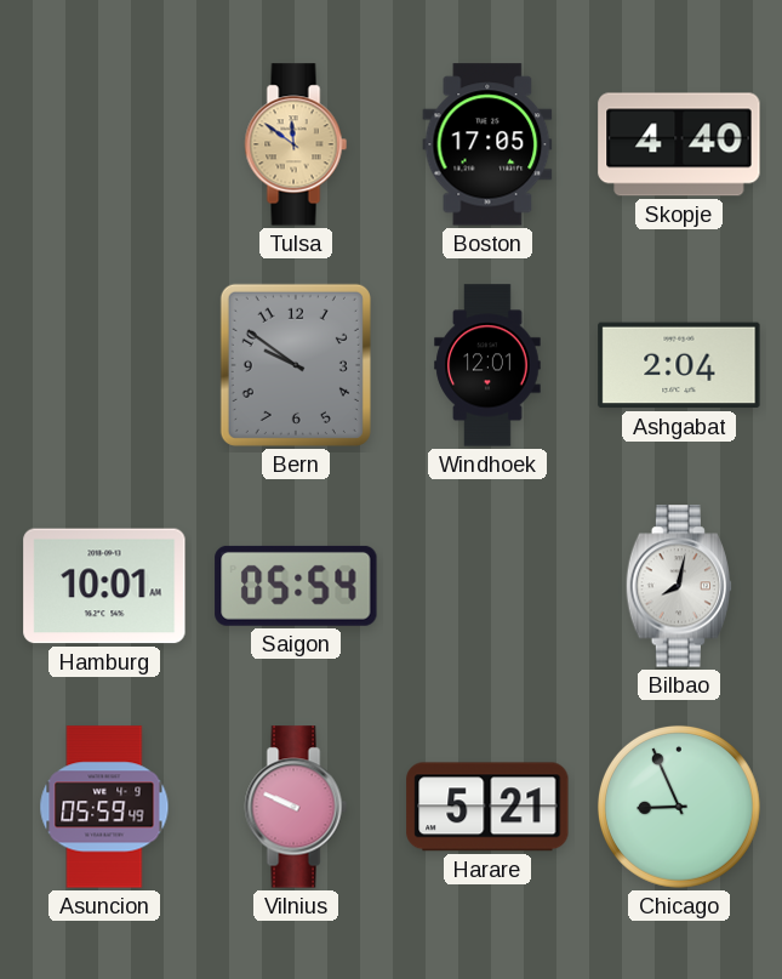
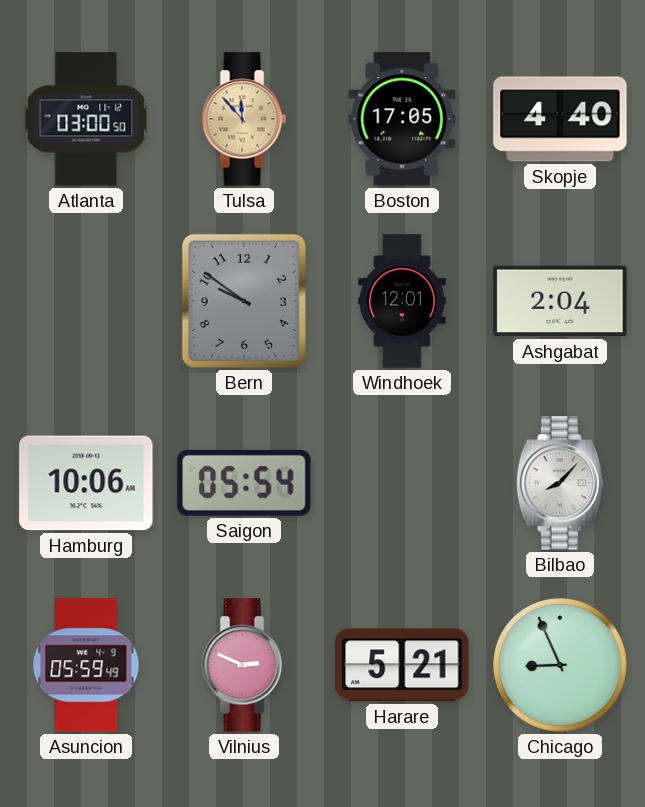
Atlanta: none -> 03:00 (86, 119)
Tulsa: 11:51 -> 11:53 (244, 119)
Hamburg: 10:01 -> 10:06 (86, 483)
Bilbao: 8:02 -> 8:07 (559, 483)
Vilnius: 9:49 -> 2:49 (244, 665)
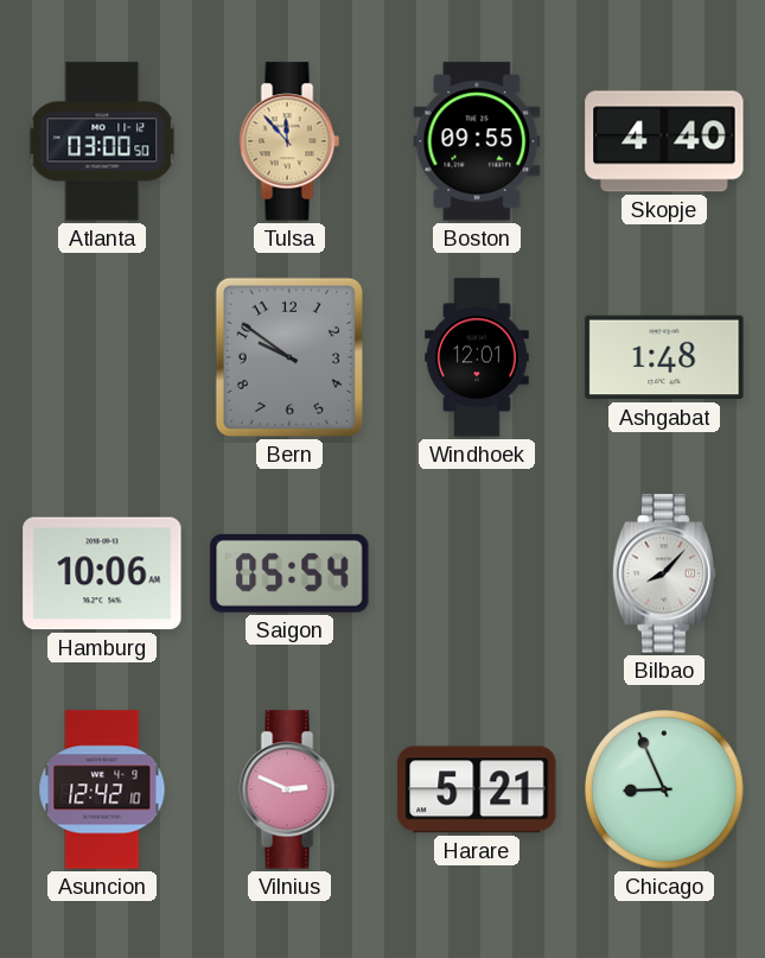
Boston: 17:05 -> 09:55 (477, 141)
Ashgabat: 2:04 -> 1:48 (664, 357)
Asuncion: 05:59 -> 12:42 (102, 789)
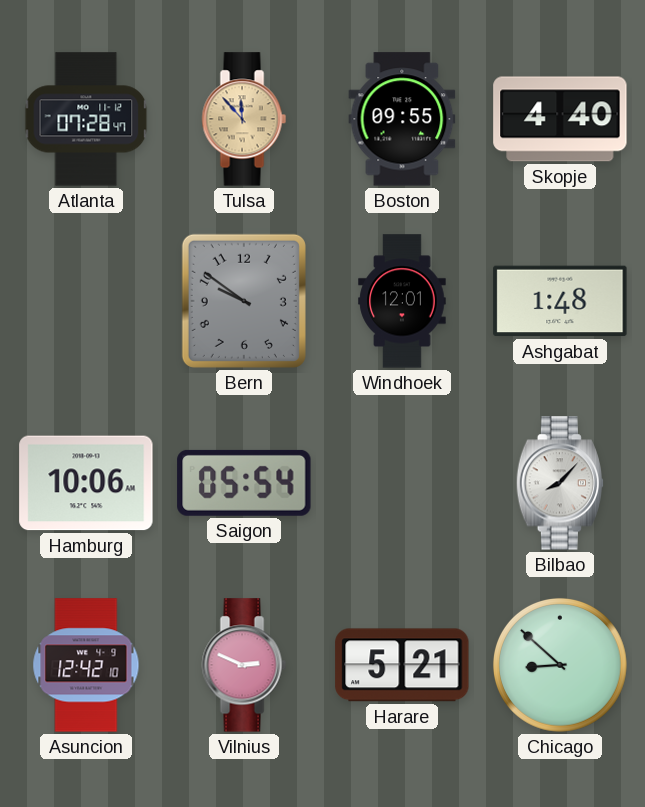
Atlanta: 03:00 -> 07:28 (86, 119)
Chicago: 8:56 -> 8:52 (560, 665)
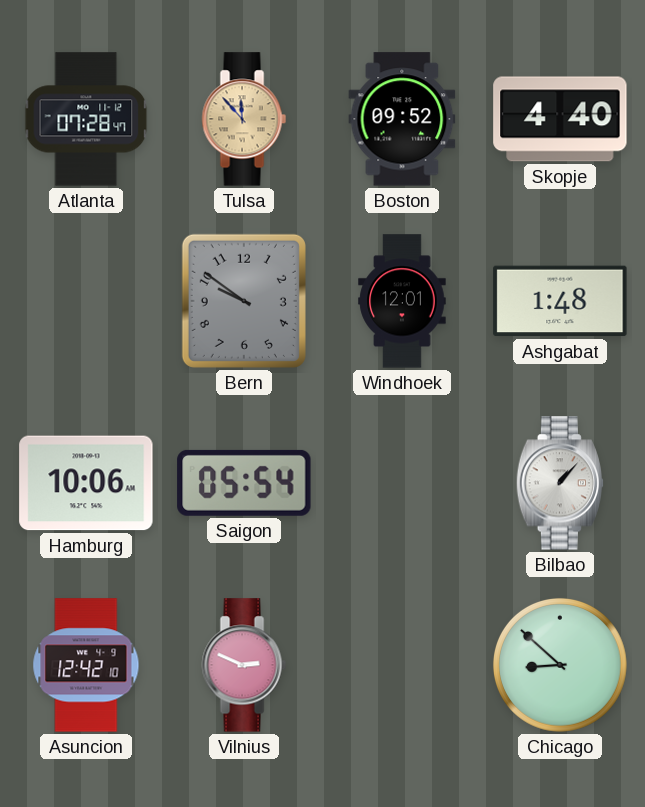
Boston: 09:55 -> 09:52 (402, 119)
Bilbao: 8:07 -> 1:07 (559, 483)
Harare: 5:21 -> none (402, 665)
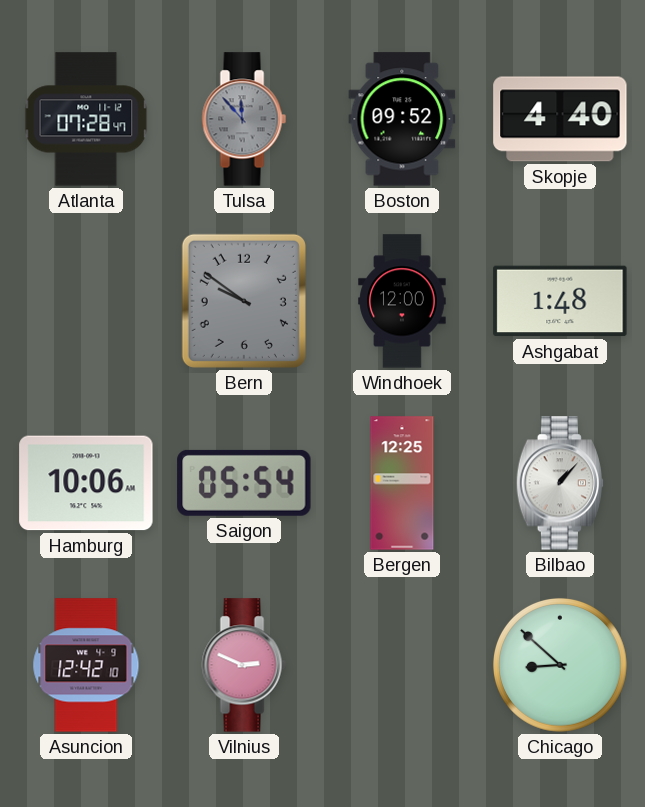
Tulsa dial: champagne -> grey (244, 119)
Windhoek: 12:01 -> 12:00 (402, 301)
Bergen: none -> 12:25 (402, 483)
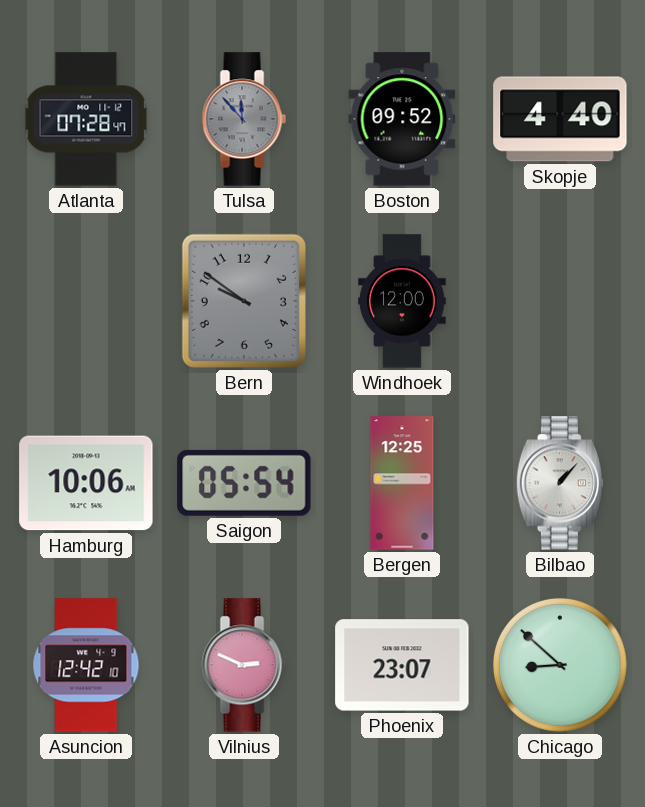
Ashgabat: 1:48 -> none (560, 301)
Phoenix: none -> 23:07 (402, 665)
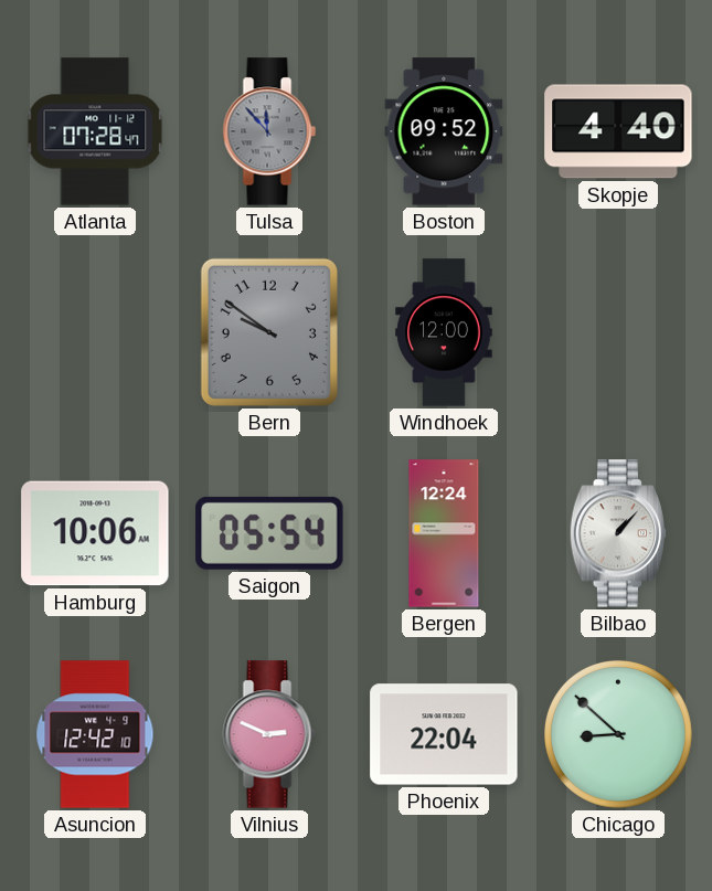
Bergen: 12:25 -> 12:24 (444, 533)
Phoenix: 23:07 -> 22:04 (444, 734)
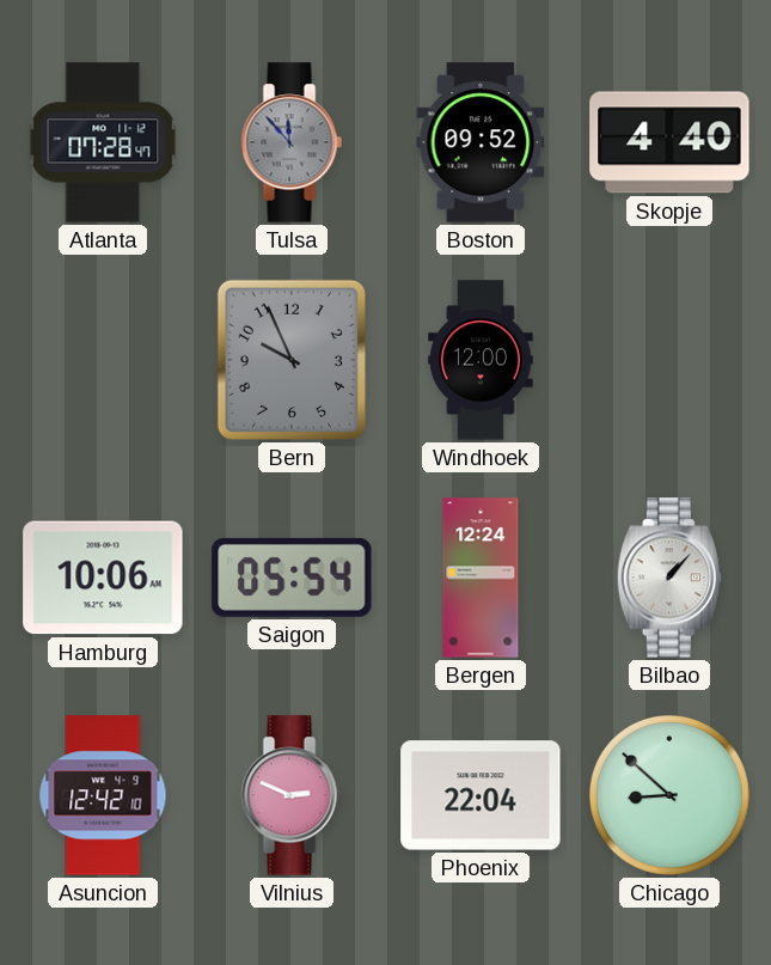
Bern: 9:51 -> 9:56 (292, 360)
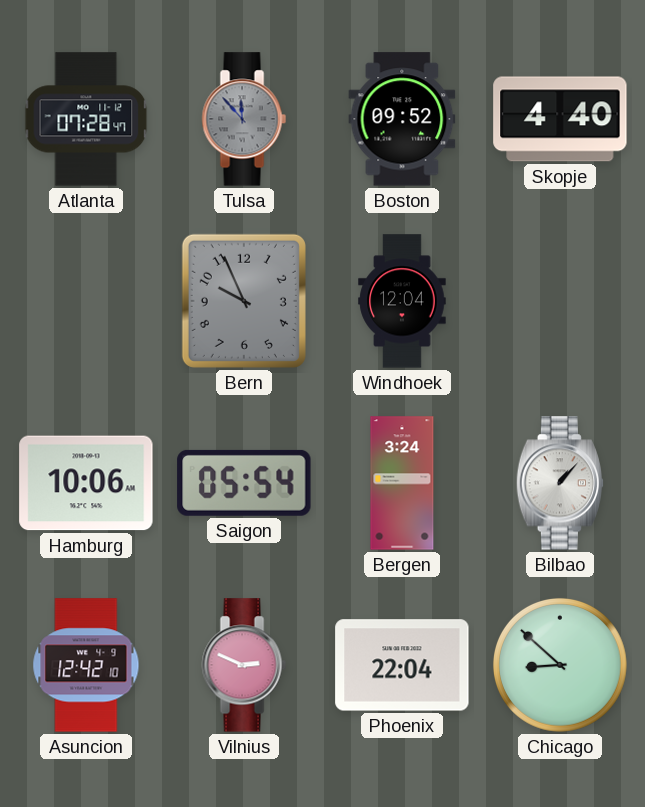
Windhoek: 12:00 -> 12:04 (402, 301)
Bergen: 12:24 -> 3:24 (402, 483)
